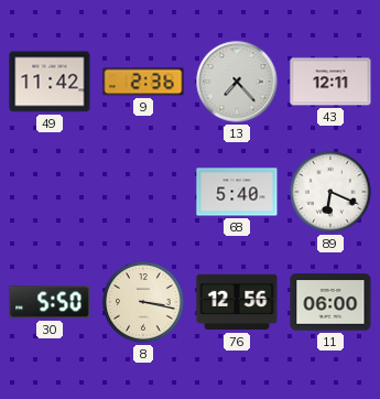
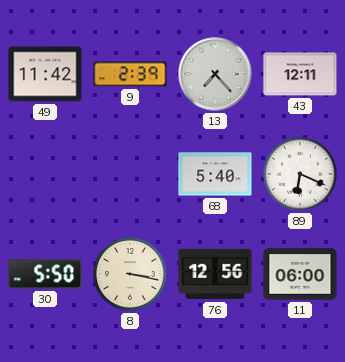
9: 2:36 -> 2:39 (130, 74)
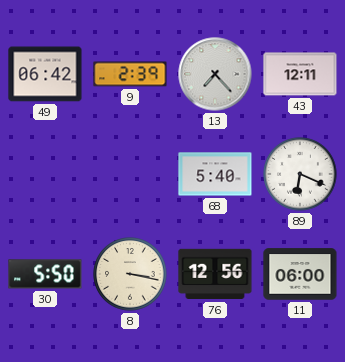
49: 11:42 -> 06:42 (45, 74)
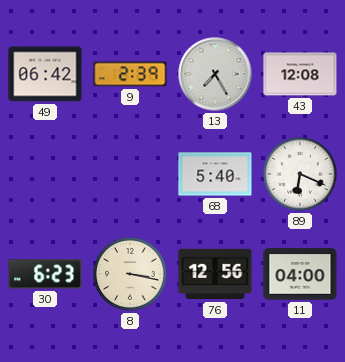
13: 7:23 -> 7:25 (215, 74)
43: 12:11 -> 12:08 (300, 74)
30: 5:50 -> 6:23 (45, 274)
11: 06:00 -> 04:00 (300, 274)
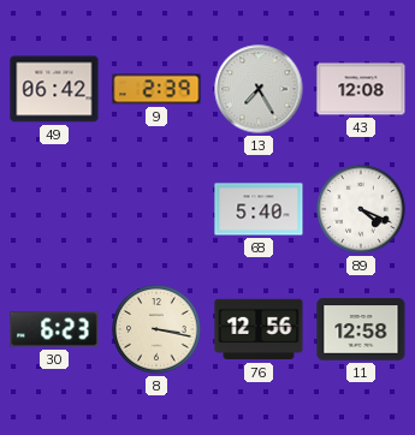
89: 6:19 -> 4:19 (361, 209)
11: 04:00 -> 12:58 (361, 329)
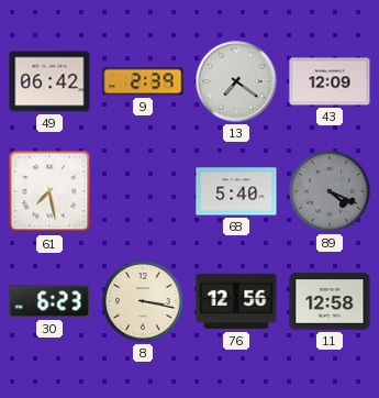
13: 7:25 -> 7:21 (236, 81)
43: 12:08 -> 12:09 (330, 81)
61: none -> 7:28 (49, 191)
89 dial: white -> grey (330, 191)
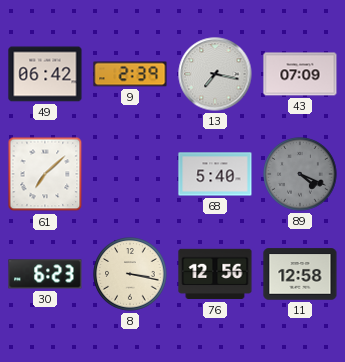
13: 7:21 -> 7:17 (215, 74)
43: 12:09 -> 07:09 (300, 74)
61: 7:28 -> 7:08 (45, 174)
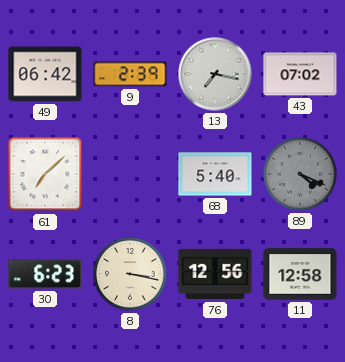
43: 07:09 -> 07:02 (300, 74)
